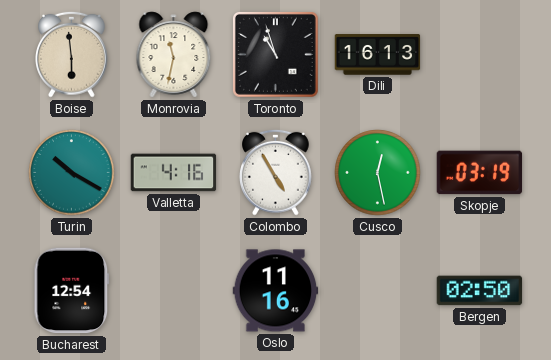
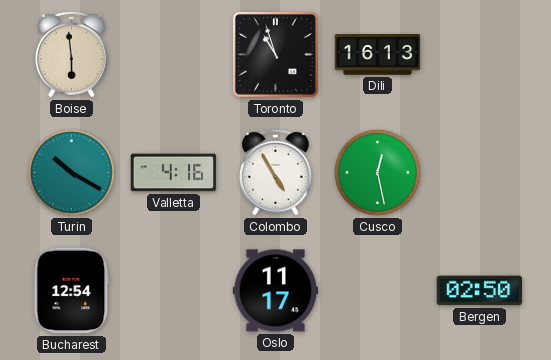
Monrovia: 11:32 -> none (174, 55)
Skopje: 03:19 -> none (480, 173)
Oslo: 11:16 -> 11:17 (276, 291)
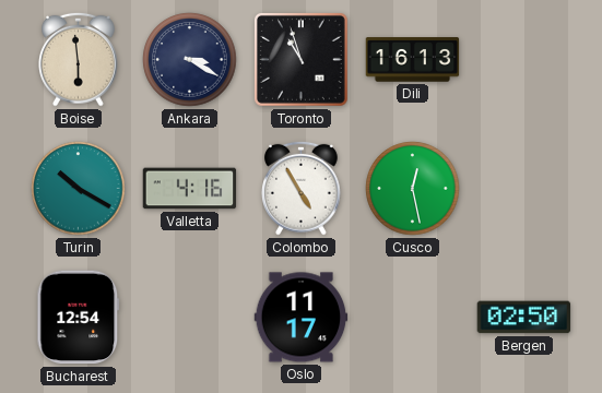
Ankara: none -> 3:20 (190, 60)
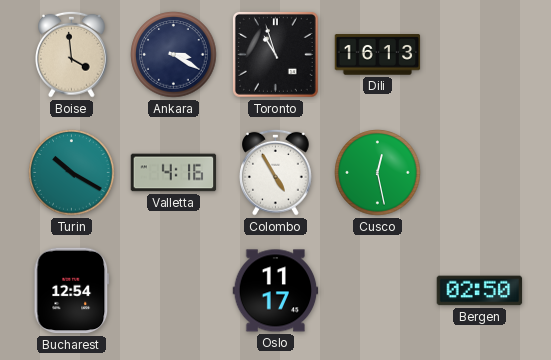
Boise: 5:59 -> 3:59 (72, 54)
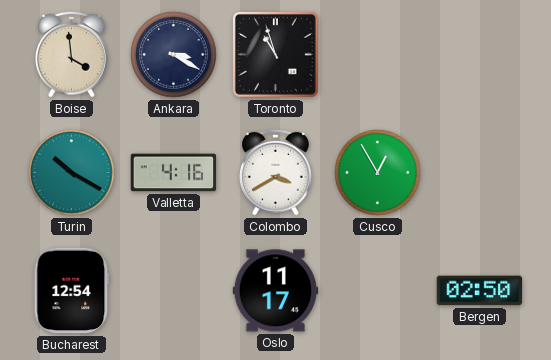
Dili: 16:13 -> none (378, 55)
Colombo: 4:55 -> 3:40 (276, 172)
Cusco: 12:28 -> 12:55 (378, 173)
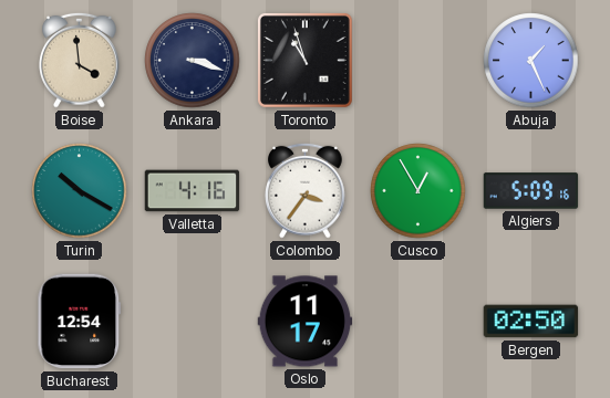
Ankara: 3:20 -> 3:18 (193, 61)
Abuja: none -> 1:26 (531, 61)
Colombo: 3:40 -> 3:36 (306, 190)
Algiers: none -> 5:09 (531, 191)
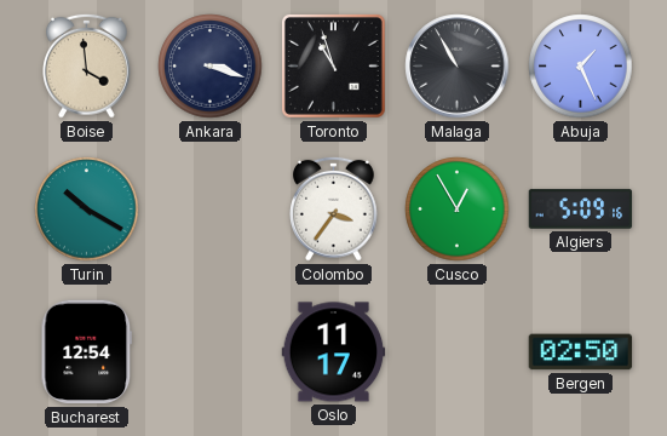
Malaga: none -> 10:55 (458, 67)
Valletta: 4:16 -> none (193, 191)
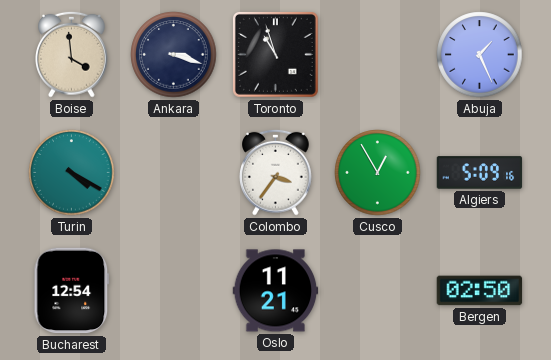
Malaga: 10:55 -> none (458, 67)
Turin: 10:20 -> 4:20 (72, 173)
Oslo: 11:17 -> 11:21 (276, 291)
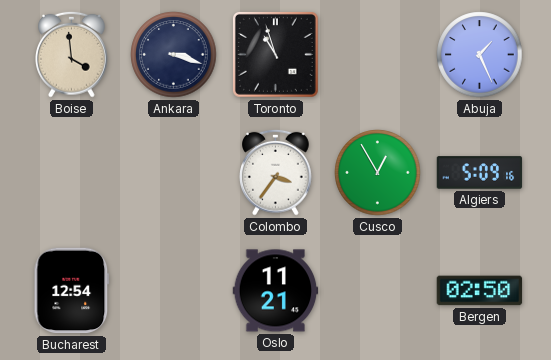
Turin: 4:20 -> none (72, 173)
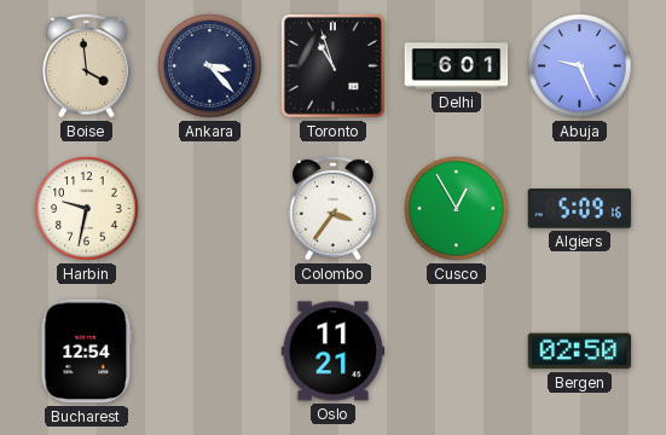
Ankara: 3:18 -> 3:23 (210, 66)
Delhi: none -> 6:01 (457, 66)
Abuja: 1:26 -> 9:26 (580, 66)
Harbin: none -> 9:32 (87, 209)
